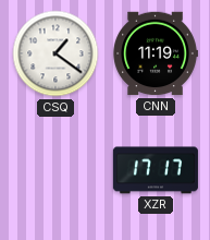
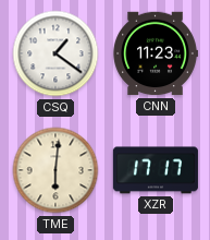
CNN: 11:19 -> 11:23 (156, 53)
TME: none -> 6:01 (55, 170)
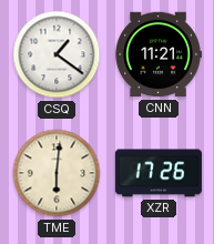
CNN: 11:23 -> 11:21 (159, 54)
XZR: 17:17 -> 17:26 (159, 173)
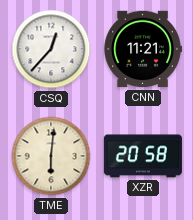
CSQ: 1:21 -> 12:37 (51, 49)
XZR: 17:26 -> 20:58 (143, 156)
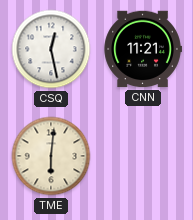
CSQ: 12:37 -> 12:28 (51, 49)
XZR: 20:58 -> none (143, 156)
